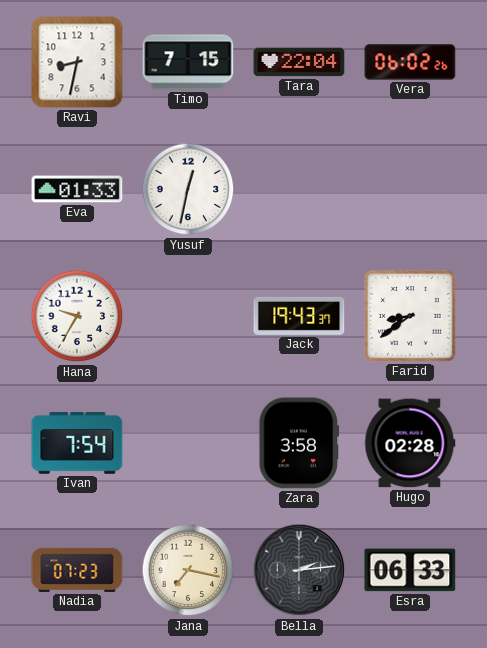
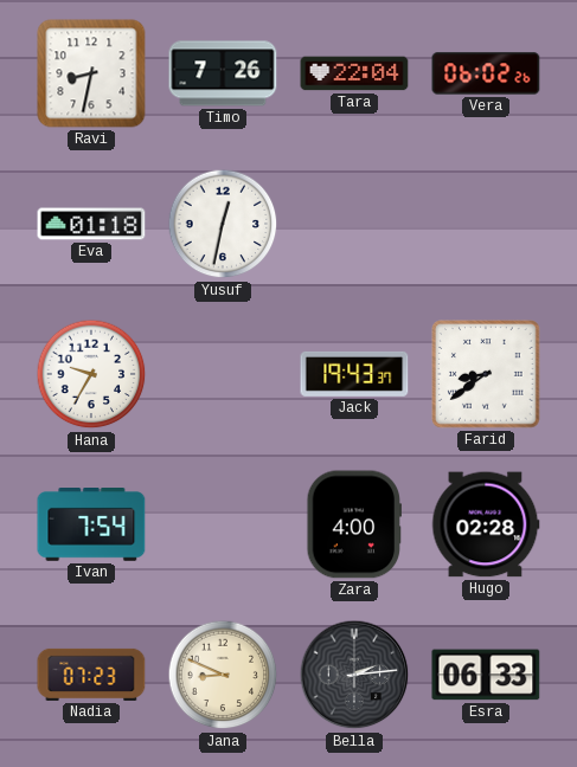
Timo: 7:15 -> 7:26 (223, 73)
Eva: 01:33 -> 01:18 (91, 224)
Zara: 3:58 -> 4:00 (354, 524)
Jana: 7:17 -> 8:49 (223, 675)
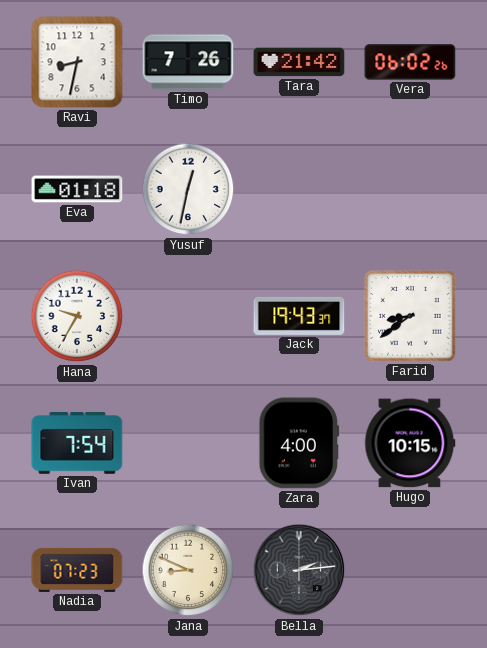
Tara: 22:04 -> 21:42 (299, 62)
Hugo: 02:28 -> 10:15 (410, 443)
Esra: 06:33 -> none (486, 675)
